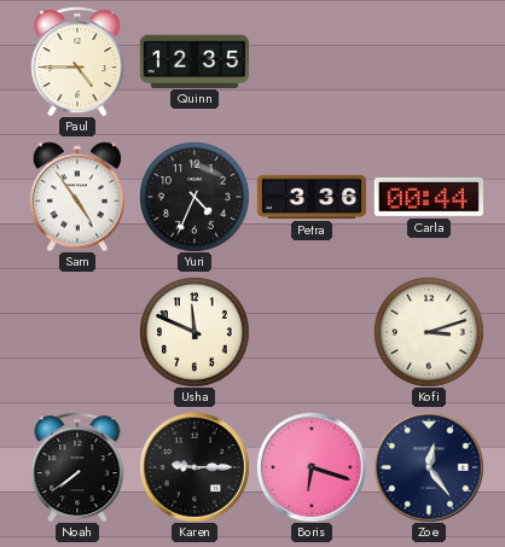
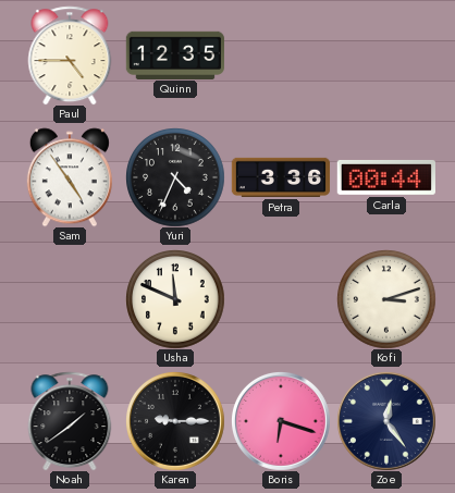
Noah: 7:39 -> 1:39 (70, 421)
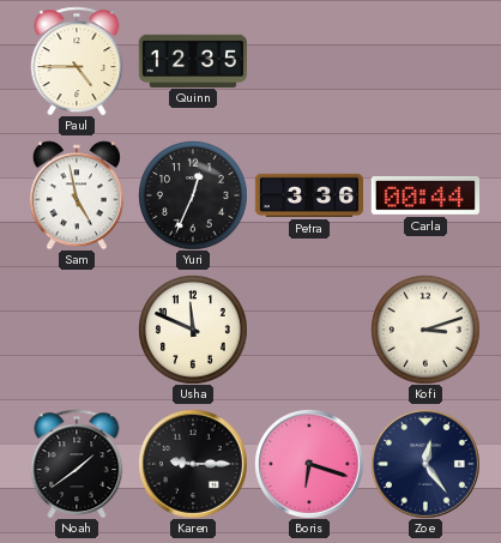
Sam: 4:54 -> 4:58 (77, 195)
Yuri: 4:34 -> 12:34 (193, 195)
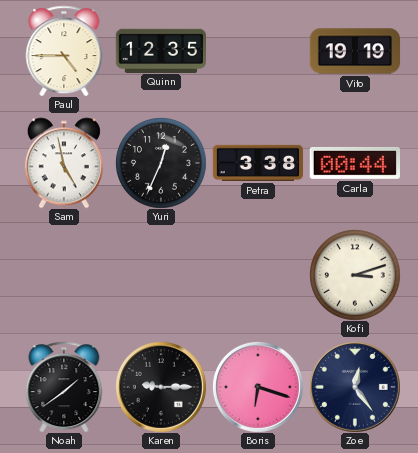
Vito: none -> 19:19 (355, 51)
Petra: 3:36 -> 3:38 (258, 163)
Usha: 11:49 -> none (193, 330)
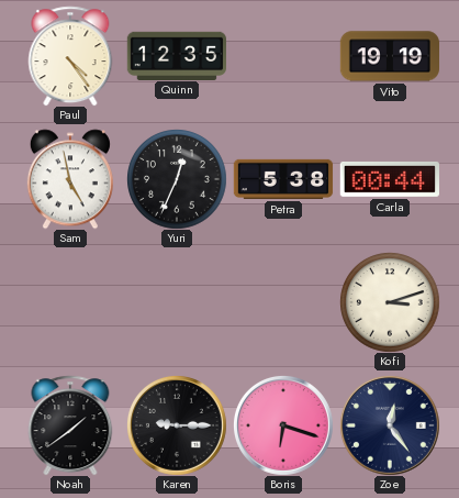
Paul: 4:45 -> 4:24 (70, 56)
Petra: 3:38 -> 5:38 (283, 179)
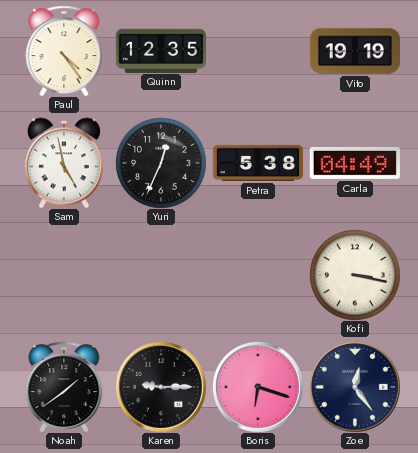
Carla: 00:44 -> 04:49 (354, 163)
Kofi: 3:12 -> 3:17 (355, 275)
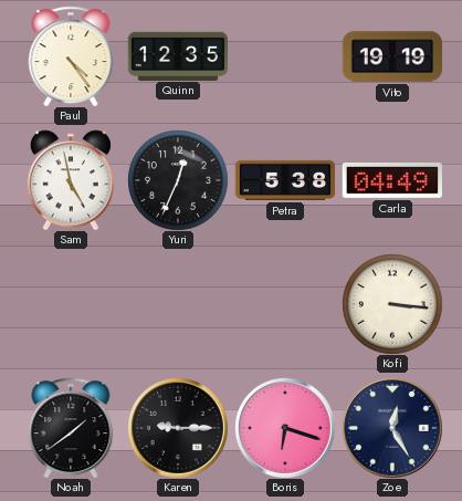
Kofi: 3:17 -> 3:16 (392, 304)
Zoe: 12:24 -> 12:25 (392, 428)
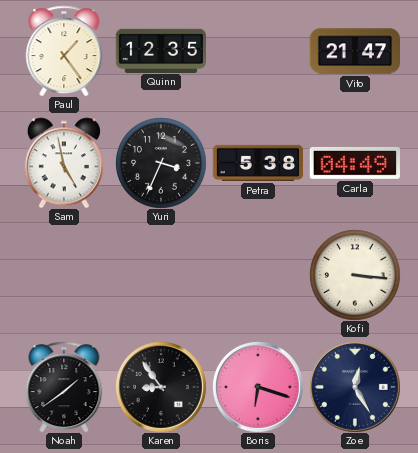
Paul: 4:24 -> 1:24 (64, 51)
Vito: 19:19 -> 21:47 (355, 51)
Yuri: 12:34 -> 3:34 (161, 163)
Karen: 9:15 -> 8:54 (161, 387)
